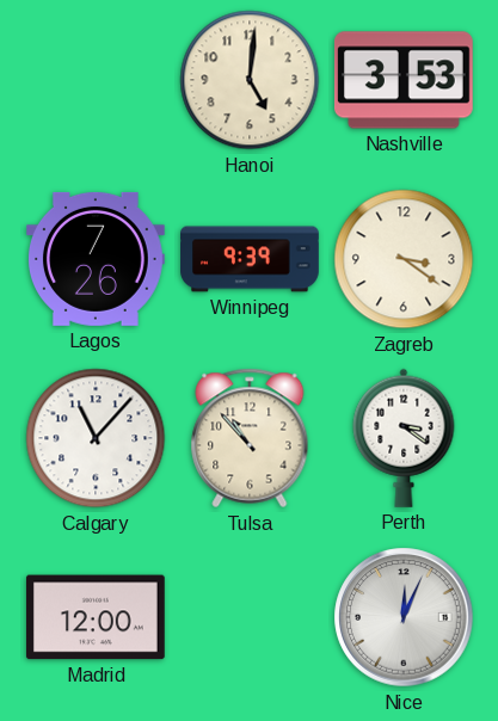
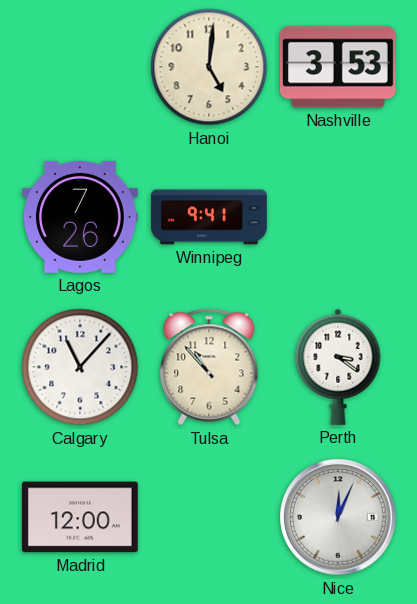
Winnipeg: 9:39 -> 9:41 (209, 217)
Zagreb: 3:21 -> none (404, 259)
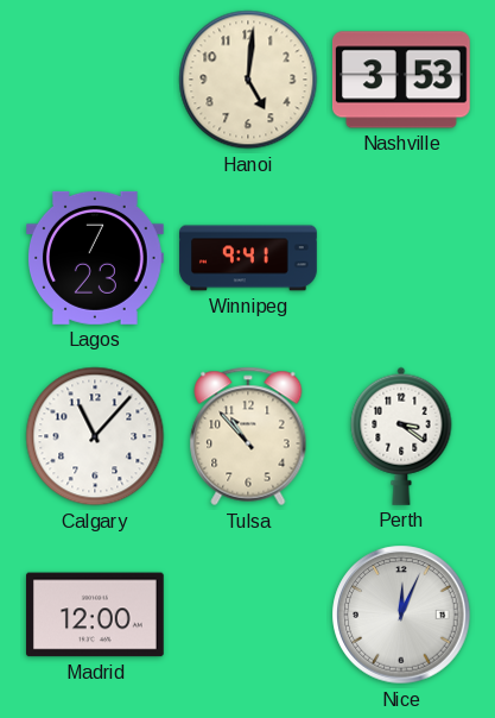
Lagos: 7:26 -> 7:23 (96, 258)
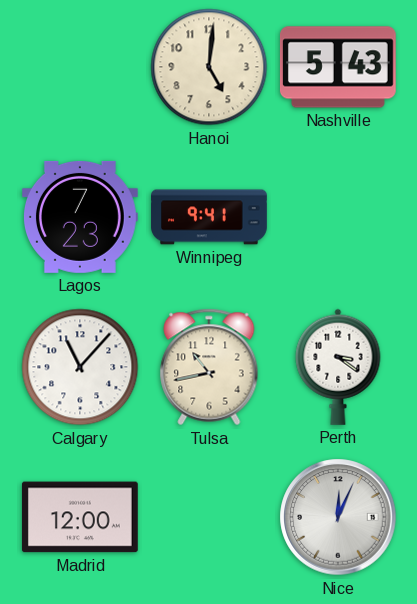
Nashville: 3:53 -> 5:43 (338, 67)
Tulsa: 10:53 -> 10:43 (209, 367)
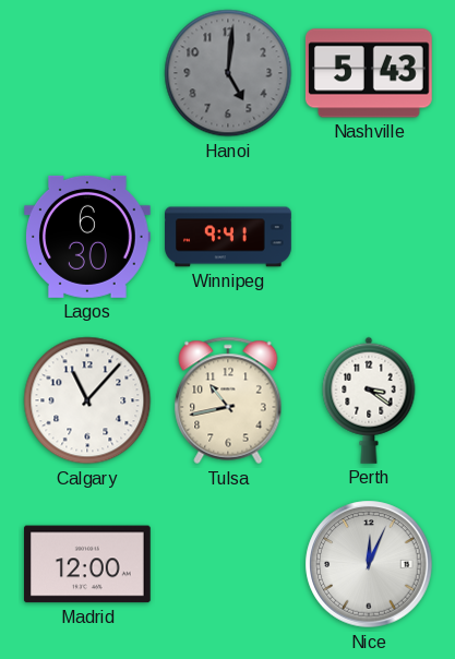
Hanoi dial: cream -> grey (228, 73)
Lagos: 7:23 -> 6:30 (88, 237)
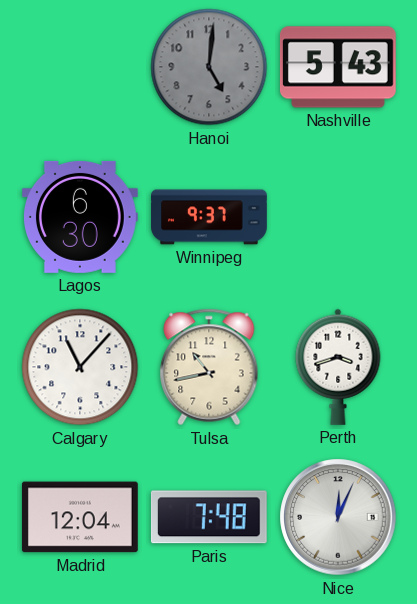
Winnipeg: 9:41 -> 9:37 (209, 217)
Perth: 3:21 -> 3:42 (338, 367)
Madrid: 12:00 -> 12:04 (80, 517)
Paris: none -> 7:48 (209, 517)
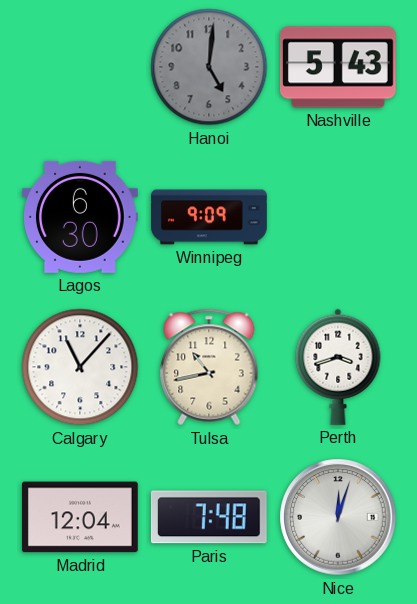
Winnipeg: 9:37 -> 9:09 (209, 217)
Nice: 12:04 -> 12:03 (338, 517)
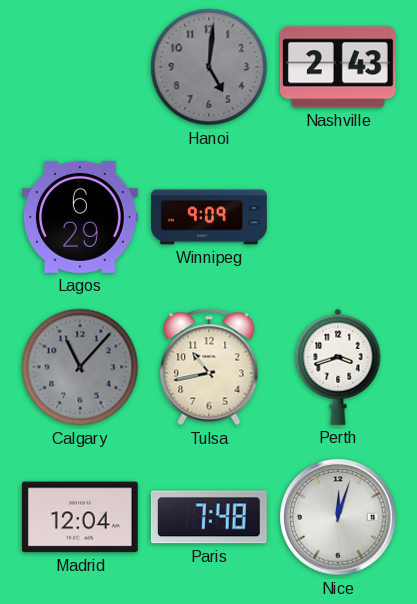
Nashville: 5:43 -> 2:43 (338, 67)
Lagos: 6:30 -> 6:29 (81, 217)
Calgary dial: white -> grey (80, 367)
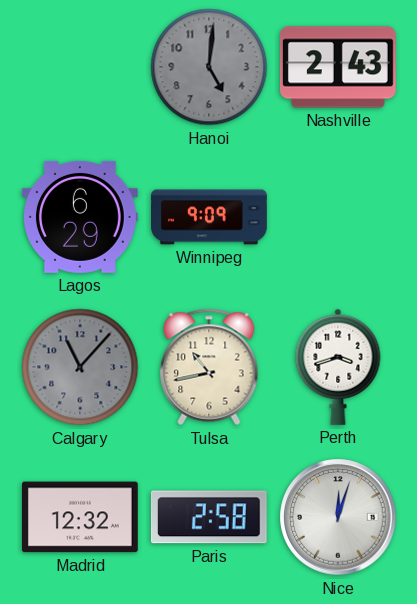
Madrid: 12:04 -> 12:32 (80, 517)
Paris: 7:48 -> 2:58 (209, 517)
